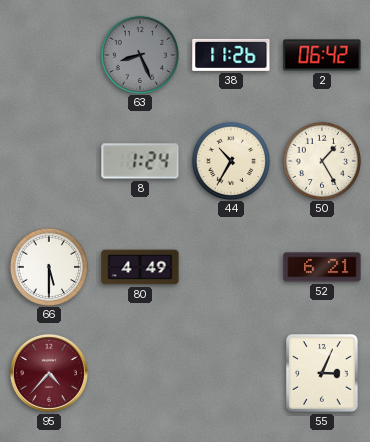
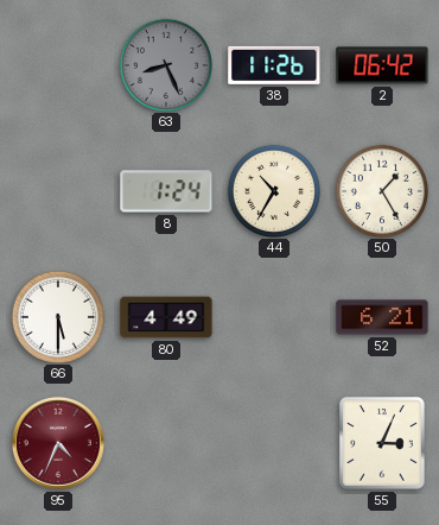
95: 4:37 -> 4:34 (58, 443)
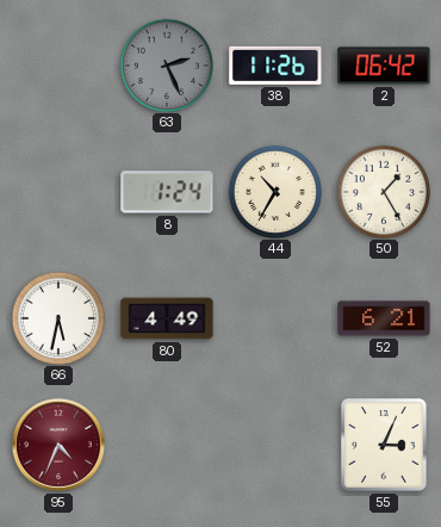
63: 8:26 -> 2:26 (166, 64)
66: 5:30 -> 5:32 (57, 317)
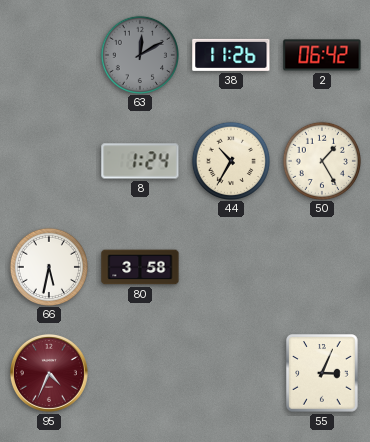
63: 2:26 -> 12:10 (139, 54)
80: 4:49 -> 3:58 (140, 267)
52: 6:21 -> none (384, 318)
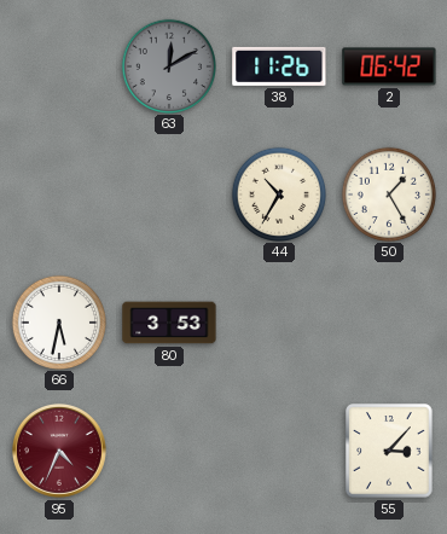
8: 1:24 -> none (140, 161)
80: 3:58 -> 3:53 (169, 323)
55: 3:04 -> 3:07 (389, 451)
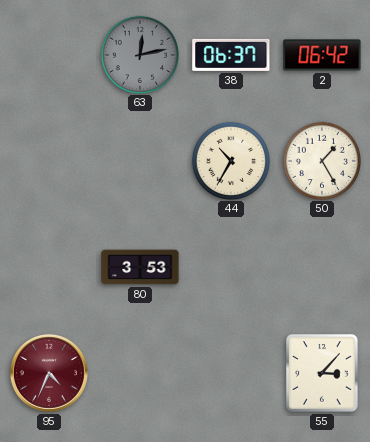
63: 12:10 -> 12:13 (139, 54)
38: 11:26 -> 06:37 (231, 55)
66: 5:32 -> none (58, 321)
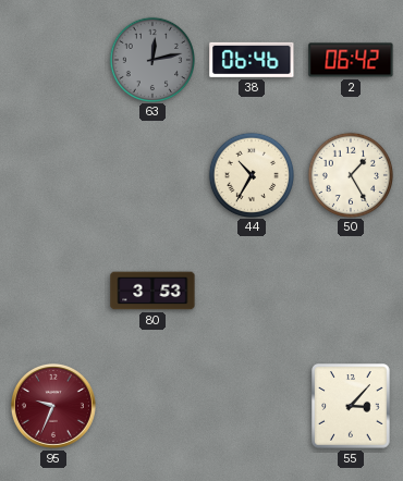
38: 06:37 -> 06:46 (252, 60)
95: 4:34 -> 9:34 (53, 406)
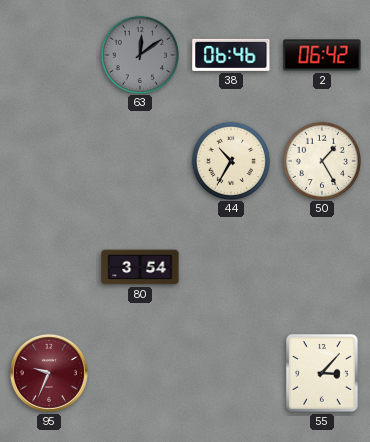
63: 12:13 -> 12:09 (139, 54)
80: 3:53 -> 3:54 (140, 267)
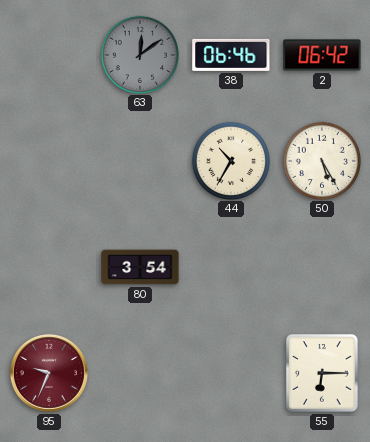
50: 1:25 -> 5:25 (321, 160)
55: 3:07 -> 6:15 (322, 373)
